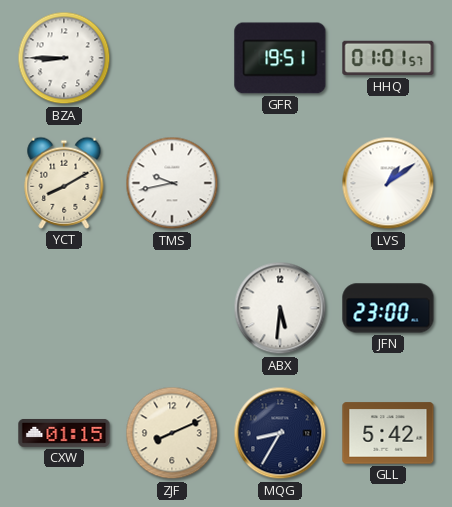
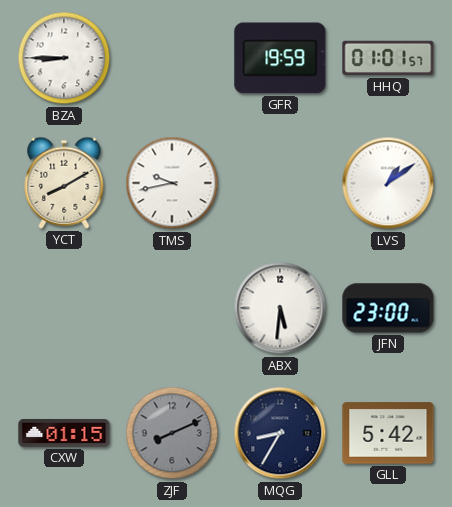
GFR: 19:51 -> 19:59 (280, 58)
ZJF dial: cream -> grey (172, 433)
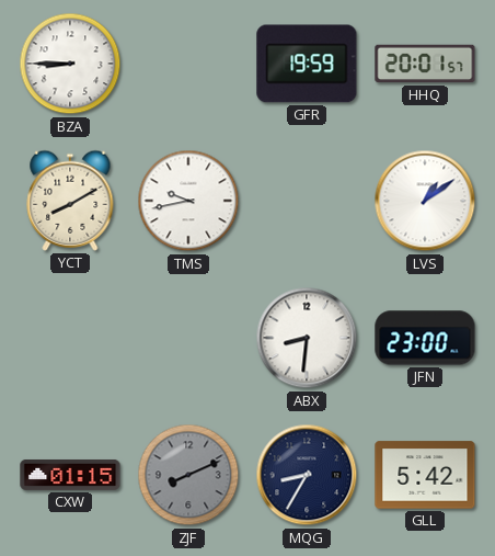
HHQ: 01:01 -> 20:01 (425, 64)
ABX: 5:31 -> 8:31 (307, 338)
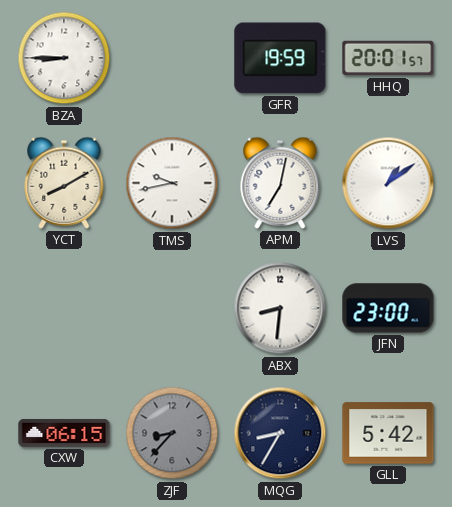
APM: none -> 7:02 (280, 183)
CXW: 01:15 -> 06:15 (64, 433)
ZJF: 8:11 -> 8:37 (172, 433)
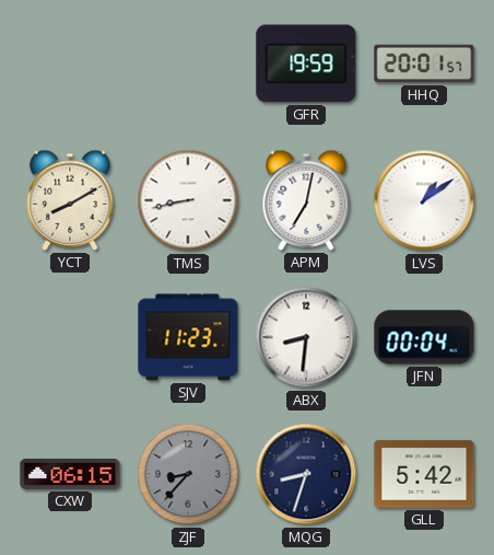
BZA: 8:45 -> none (64, 58)
TMS: 9:43 -> 8:43 (188, 200)
SJV: none -> 11:23 (188, 337)
JFN: 23:00 -> 00:04 (424, 337)
MQG: 8:35 -> 8:33 (306, 474)
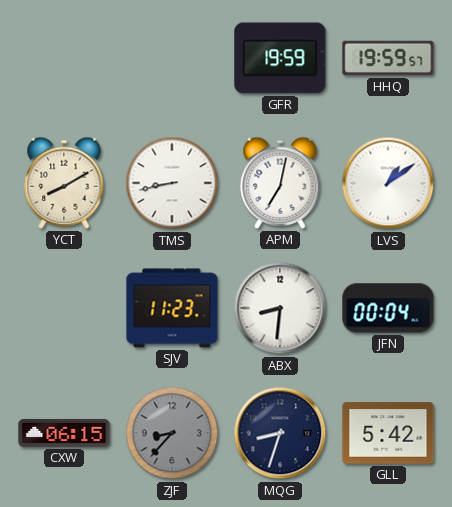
HHQ: 20:01 -> 19:59 (388, 58)
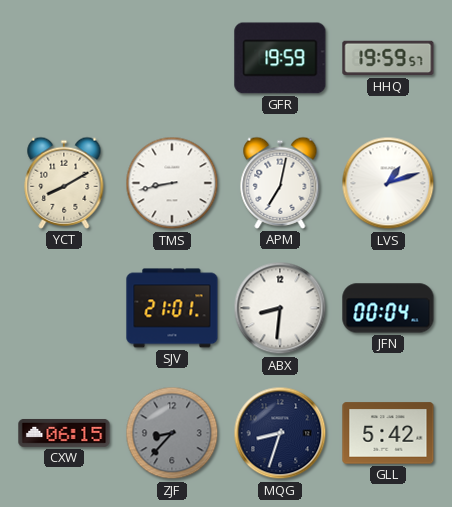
LVS: 1:09 -> 1:12 (388, 183)
SJV: 11:23 -> 21:01 (172, 308)
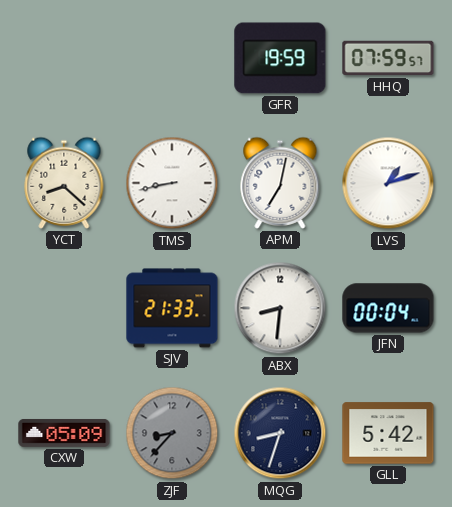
HHQ: 19:59 -> 07:59 (388, 58)
YCT: 8:10 -> 8:22 (64, 183)
SJV: 21:01 -> 21:33 (172, 308)
CXW: 06:15 -> 05:09 (64, 433)
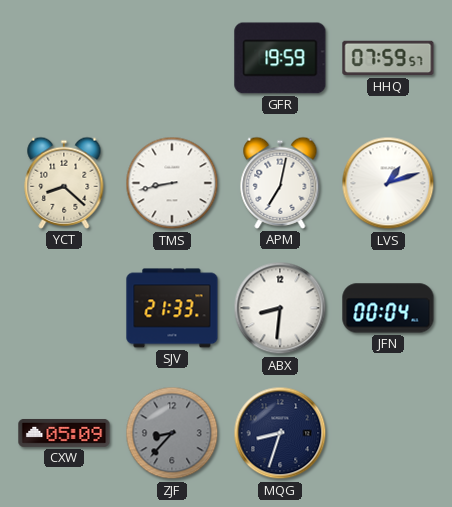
GLL: 5:42 -> none (388, 433)
